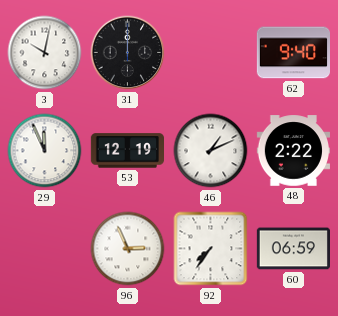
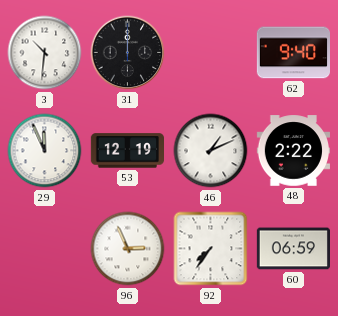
3: 10:02 -> 10:31 (45, 53)
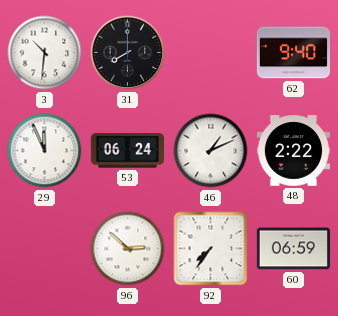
31: 12:00 -> 8:00 (128, 53)
53: 12:19 -> 06:24 (127, 151)
96: 2:56 -> 2:52 (128, 249)
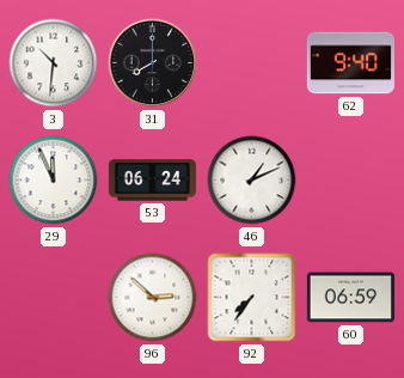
48: 2:22 -> none (293, 151)
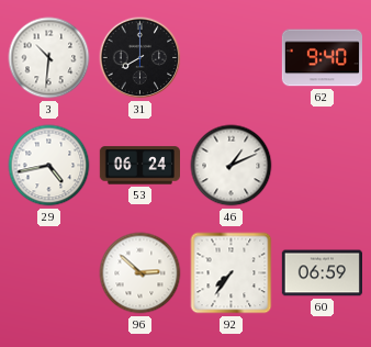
29: 11:56 -> 4:43 (49, 166)
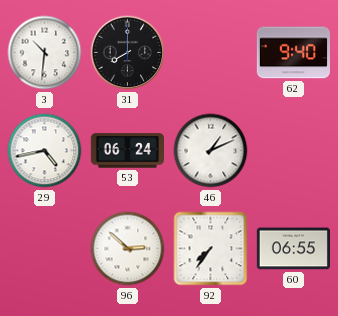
60: 06:59 -> 06:55 (293, 249)
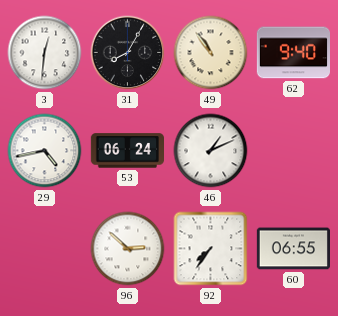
3: 10:31 -> 12:31 (45, 53)
31: 8:00 -> 8:05 (128, 53)
49: none -> 10:54 (211, 53)
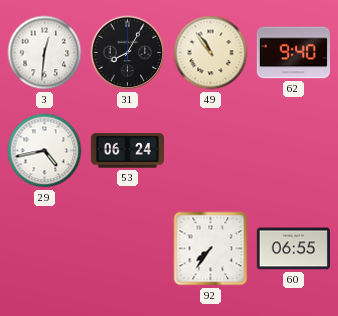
46: 1:11 -> none (211, 151)
96: 2:52 -> none (128, 249)
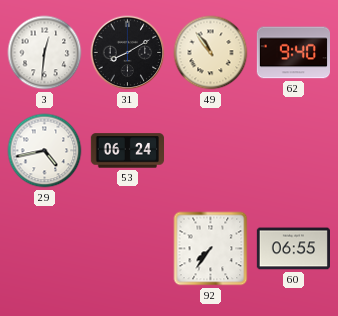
31: 8:05 -> 8:10 (128, 53)
